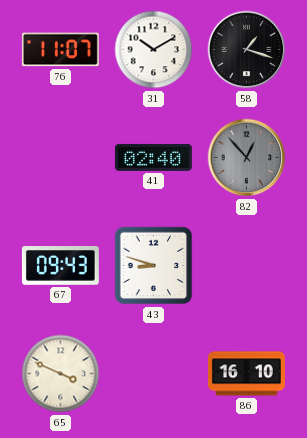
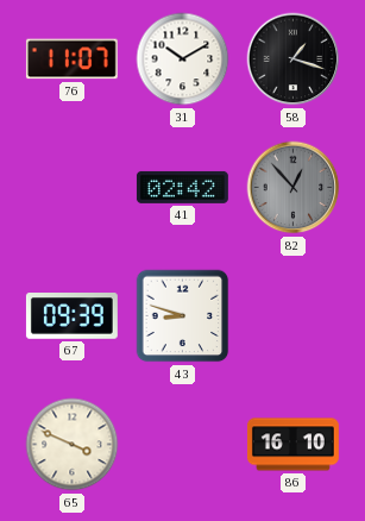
41: 02:40 -> 02:42 (182, 187)
67: 09:43 -> 09:39 (71, 316)
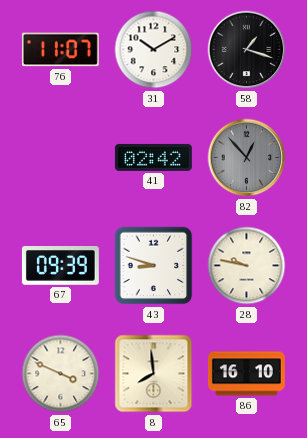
28: none -> 9:47 (247, 266)
8: none -> 7:59 (154, 374)
